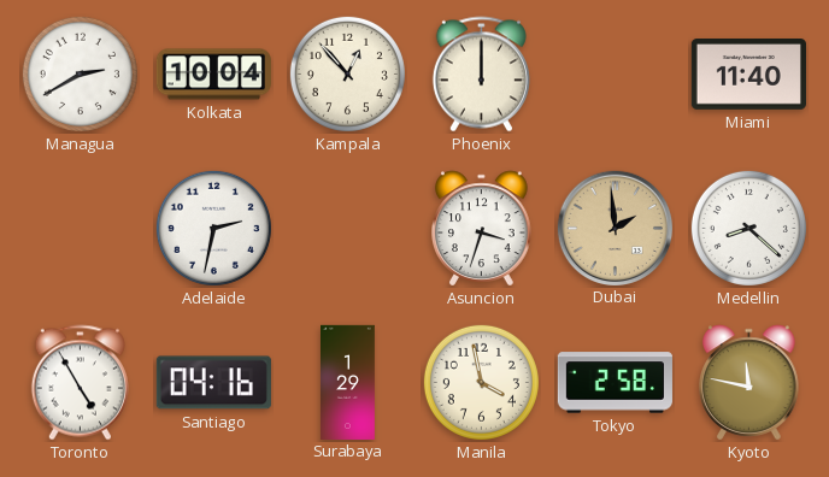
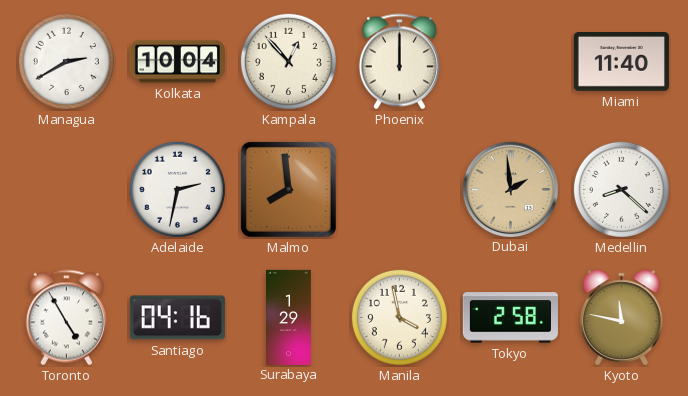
Malmo: none -> 7:59 (288, 189)
Asuncion: 3:33 -> none (482, 229)
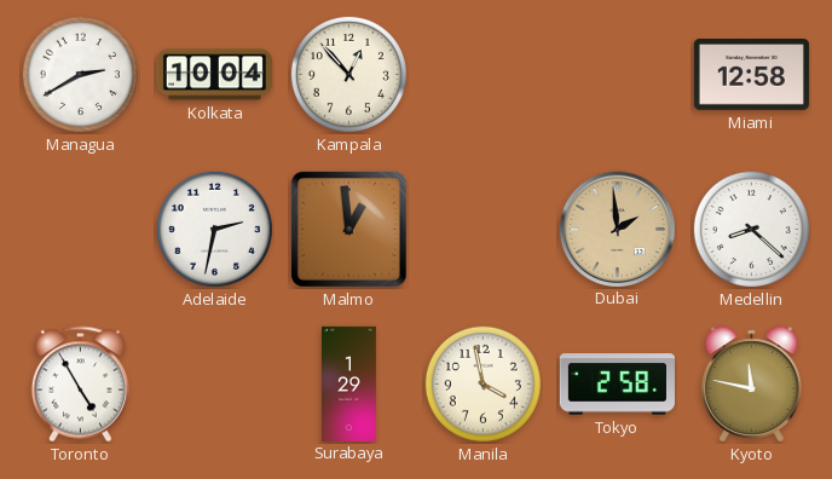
Phoenix: 12:00 -> none (399, 62)
Miami: 11:40 -> 12:58 (751, 75)
Malmo: 7:59 -> 12:59 (348, 229)
Santiago: 04:16 -> none (177, 318)
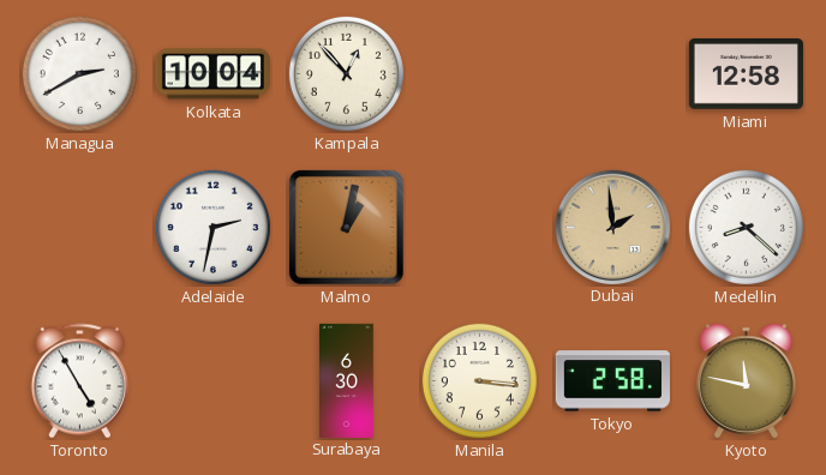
Malmo: 12:59 -> 1:02 (346, 227)
Surabaya: 1:29 -> 6:30 (347, 380)
Manila: 3:58 -> 3:16 (479, 380)
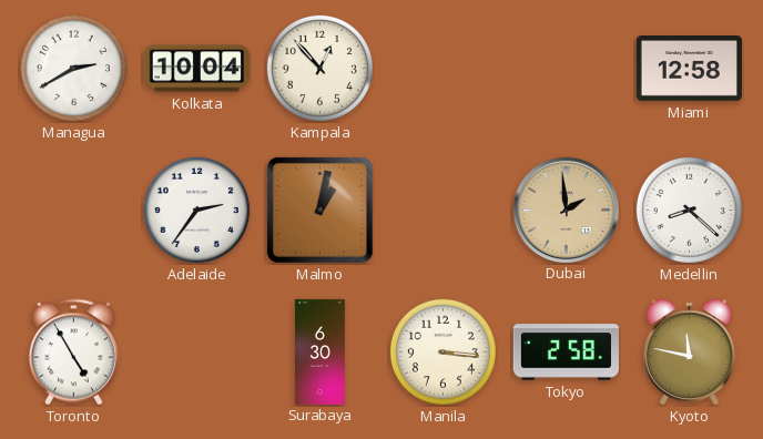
Adelaide: 2:32 -> 2:36 (196, 210)
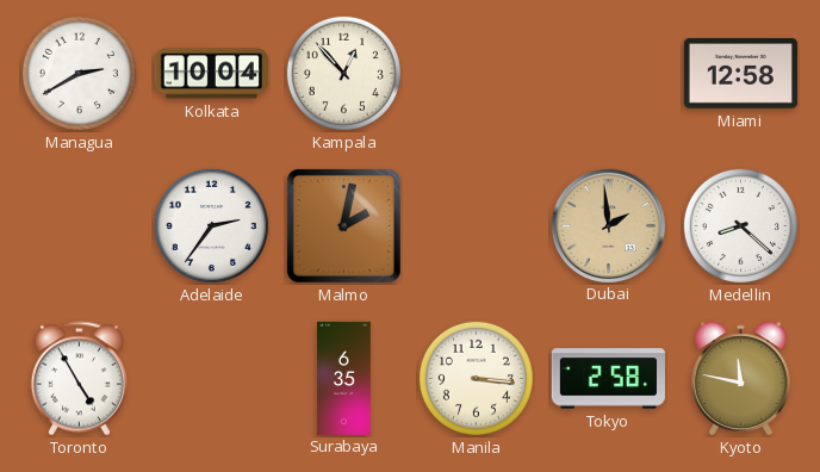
Malmo: 1:02 -> 2:02 (343, 225)
Surabaya: 6:30 -> 6:35 (344, 378)
